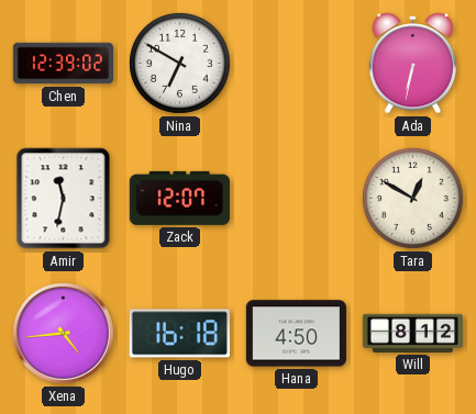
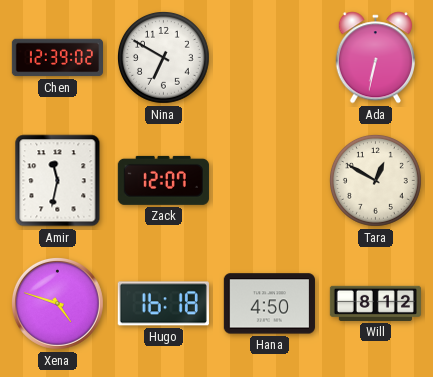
Xena: 4:44 -> 4:48 (57, 303)
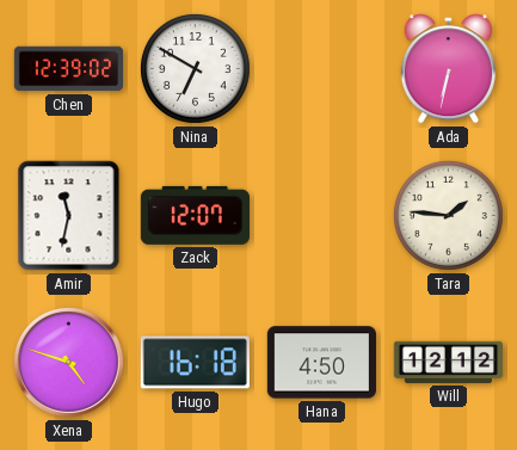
Tara: 12:50 -> 1:46 (449, 216)
Will: 8:12 -> 12:12 (448, 362)
